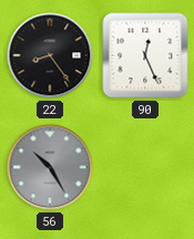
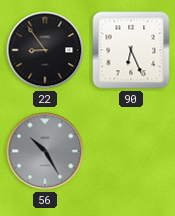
22: 8:24 -> 8:54 (45, 50)
90: 12:26 -> 6:26 (131, 50)
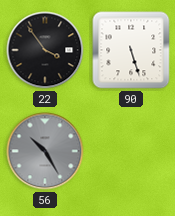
22: 8:54 -> 3:54 (45, 50)
90: 6:26 -> 5:27 (131, 50)
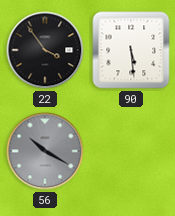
90: 5:27 -> 5:29 (131, 50)
56: 10:25 -> 10:20 (45, 151)
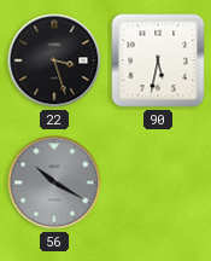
22: 3:54 -> 3:27 (54, 60)
90: 5:29 -> 5:32 (158, 60)
